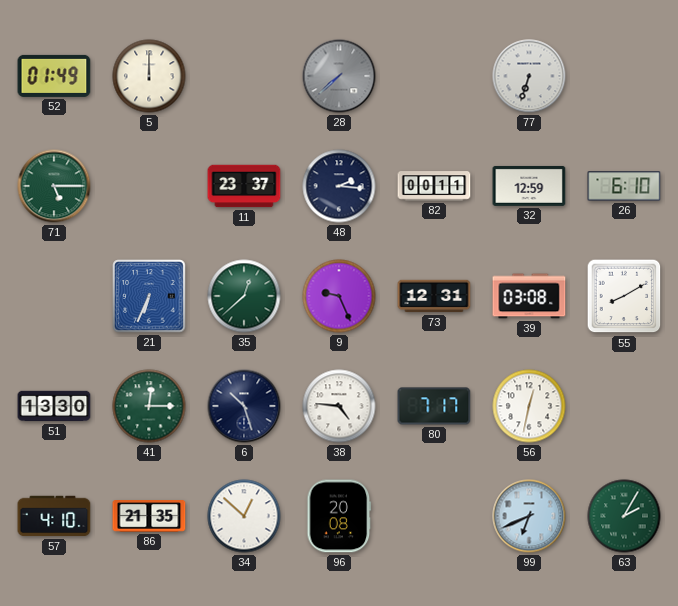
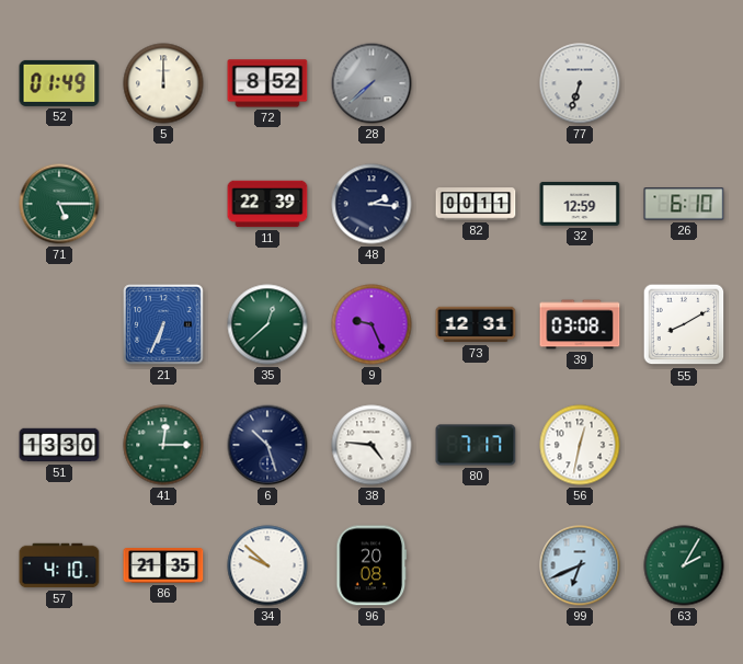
72: none -> 8:52 (267, 83)
11: 23:37 -> 22:39 (267, 204)
34: 12:52 -> 9:52 (267, 565)
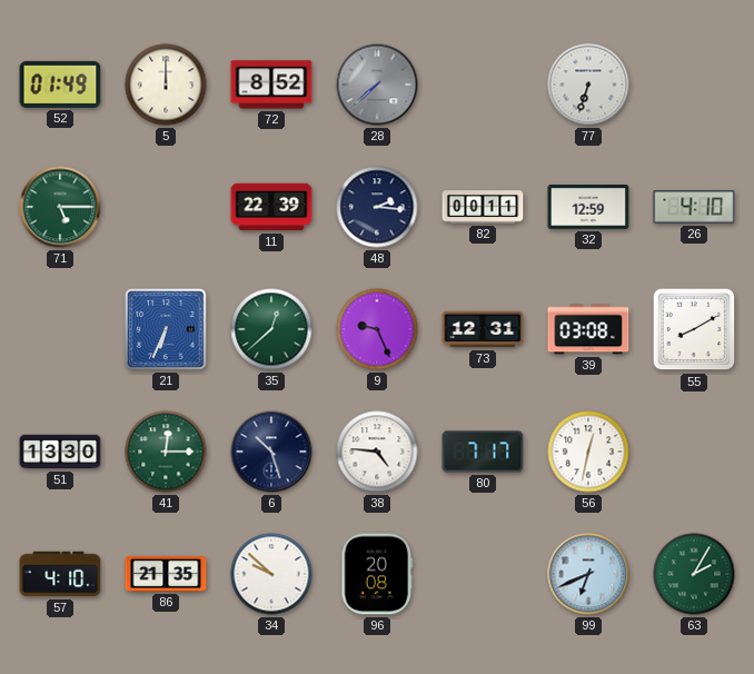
26: 6:10 -> 4:10 (694, 207)
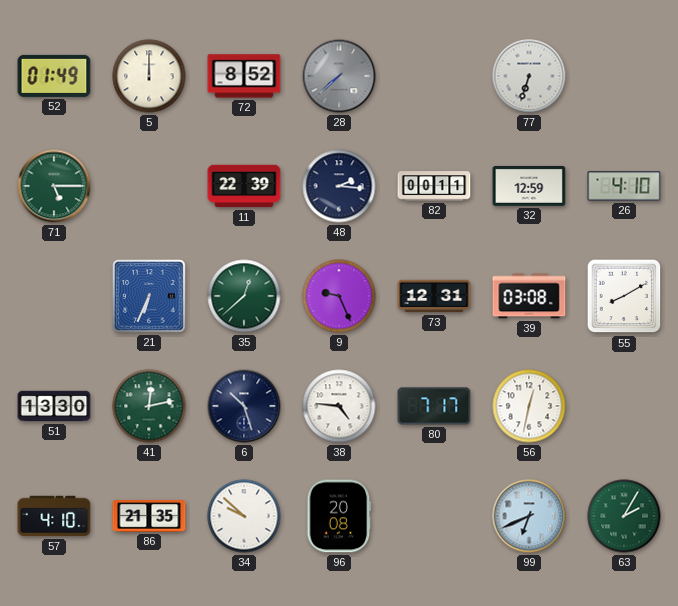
41: 12:15 -> 12:13 (149, 406)
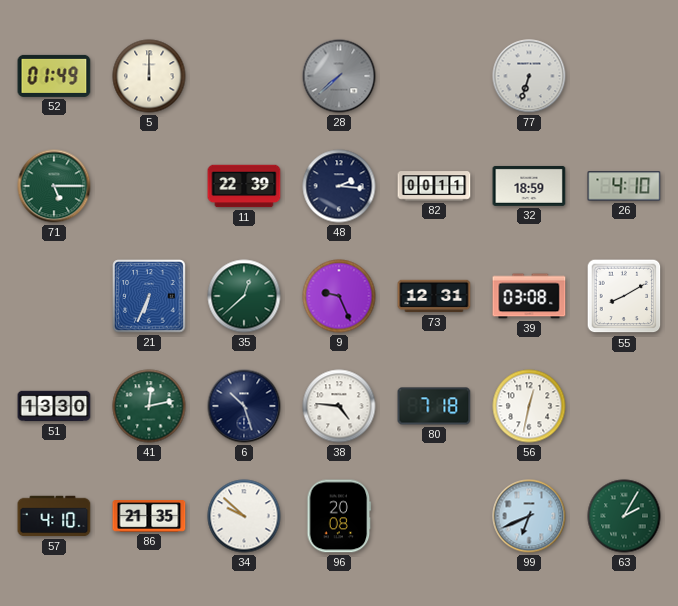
72: 8:52 -> none (244, 76)
32: 12:59 -> 18:59 (529, 186)
80: 7:17 -> 7:18 (434, 406)
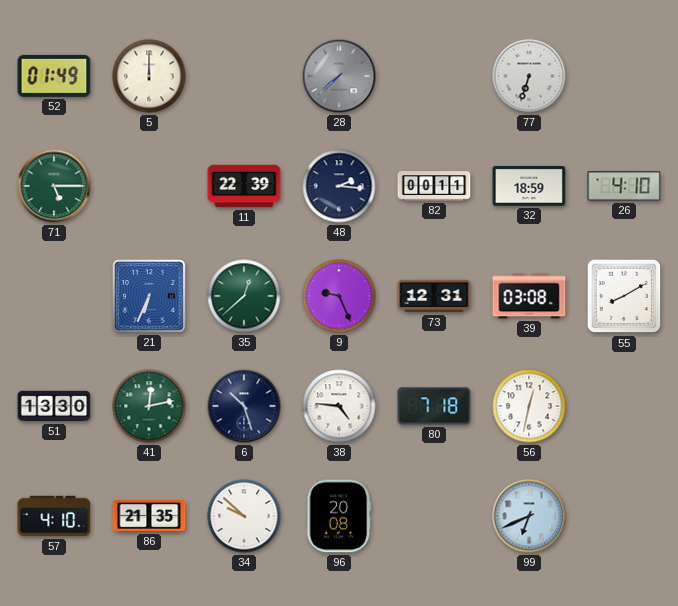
63: 2:05 -> none (624, 516)
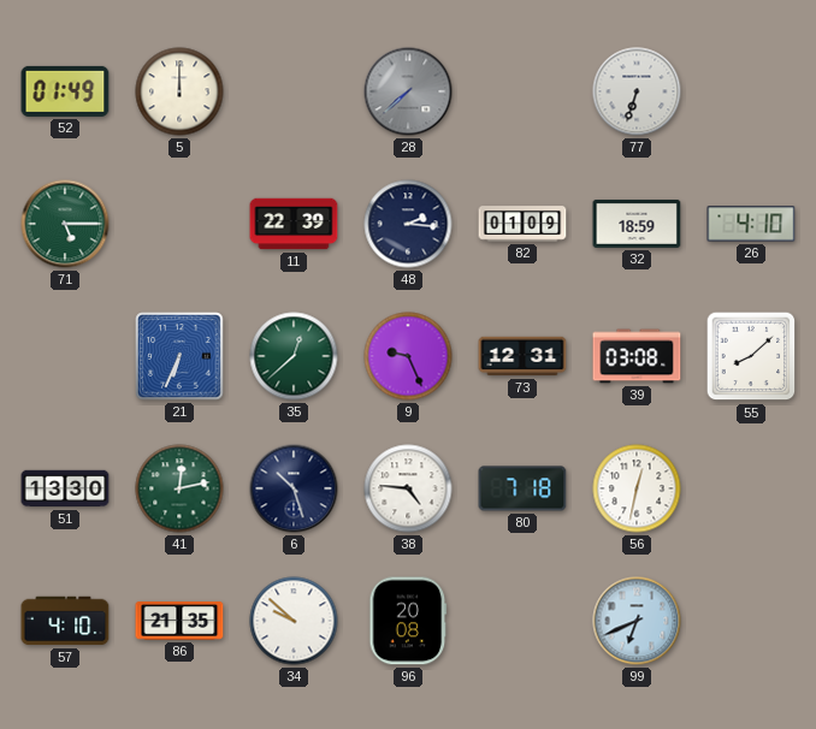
82: 00:11 -> 01:09 (522, 224)
55: 8:10 -> 8:08 (751, 356)
